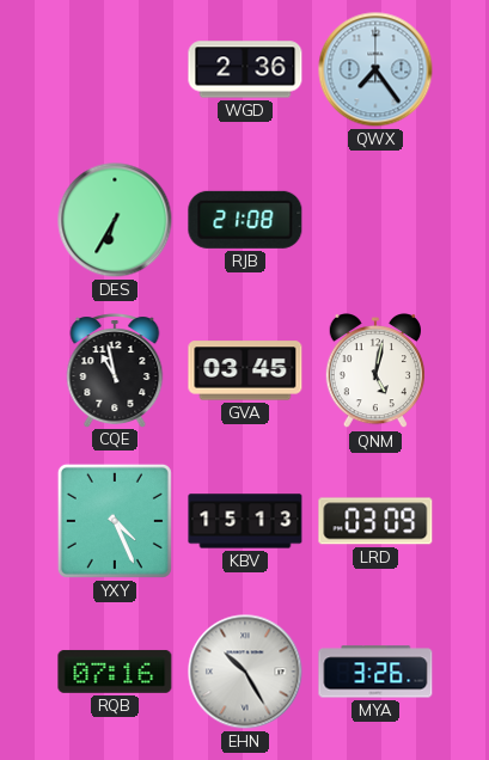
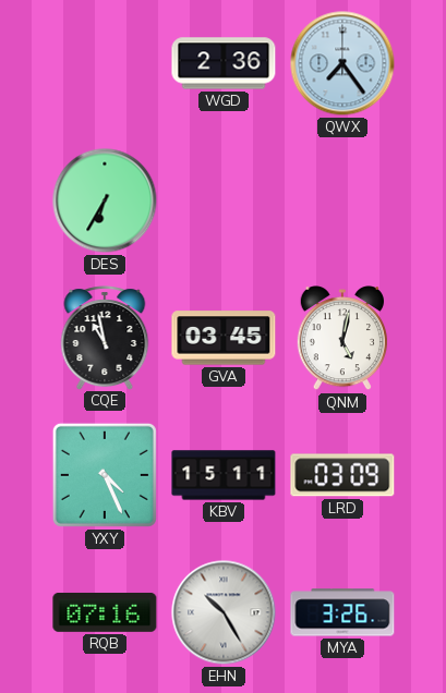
RJB: 21:08 -> none (245, 220)
KBV: 15:13 -> 15:11 (224, 475)
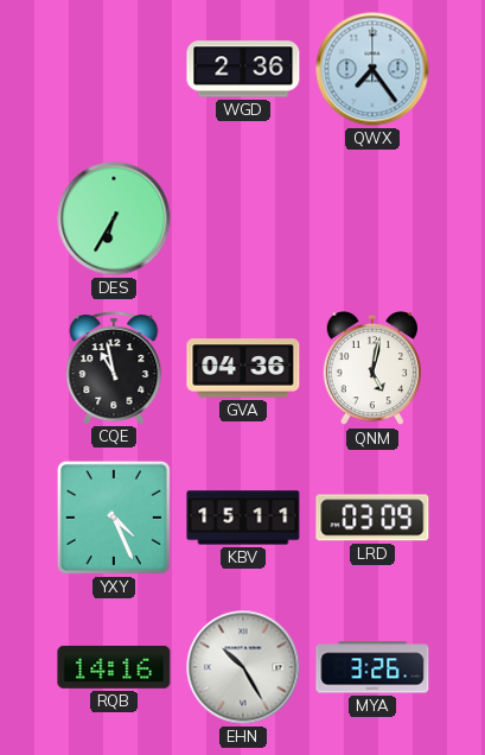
GVA: 03:45 -> 04:36 (243, 368)
RQB: 07:16 -> 14:16 (114, 667)
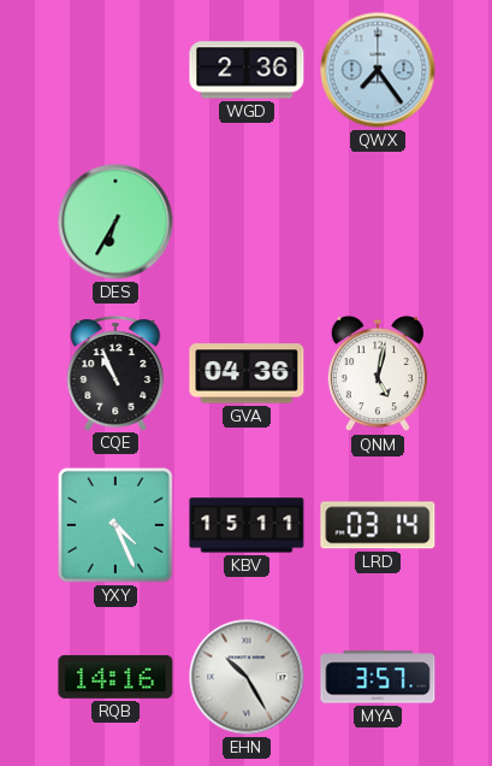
CQE: 10:58 -> 10:56 (115, 373)
LRD: 03:09 -> 03:14 (378, 525)
MYA: 3:26 -> 3:57 (378, 677)
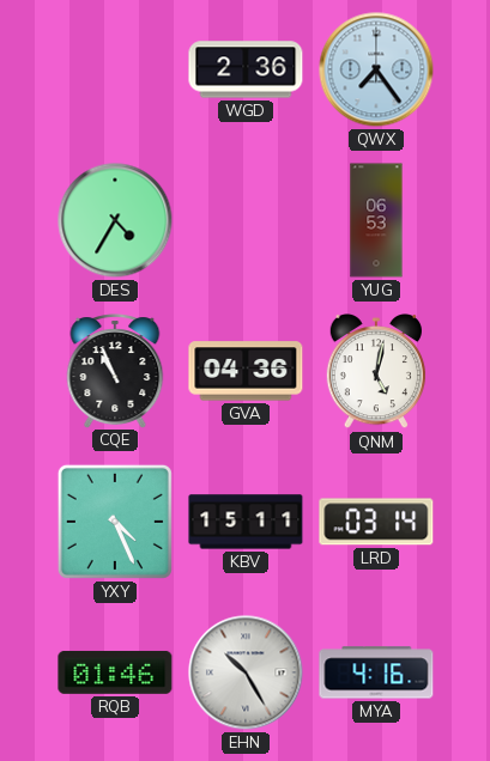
DES: 6:35 -> 4:35 (115, 220)
YUG: none -> 06:53 (376, 220)
RQB: 14:16 -> 01:46 (115, 672)
MYA: 3:57 -> 4:16 (376, 672)
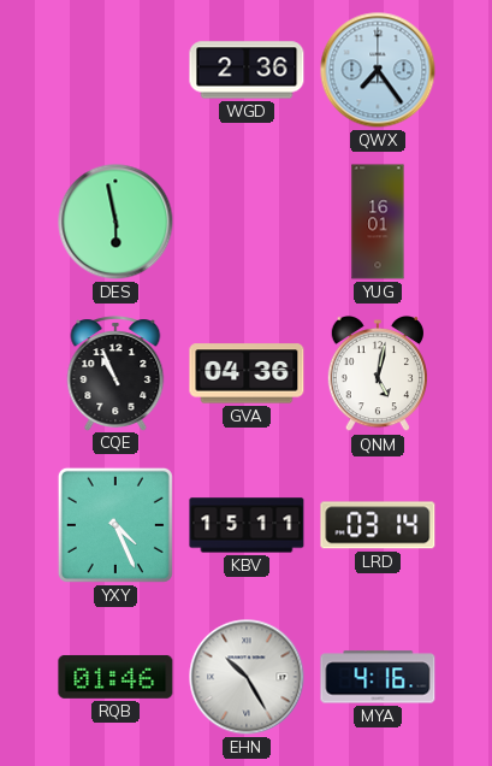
DES: 4:35 -> 5:58 (115, 222)
YUG: 06:53 -> 16:01 (378, 222)
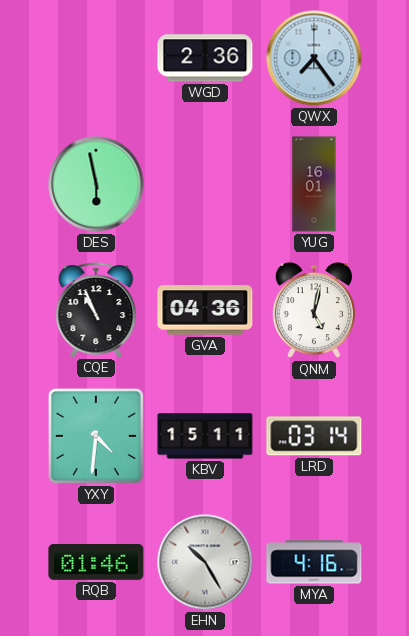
YXY: 4:26 -> 4:31 (96, 436)
